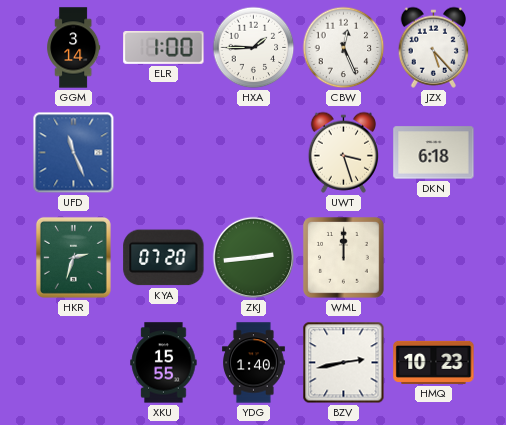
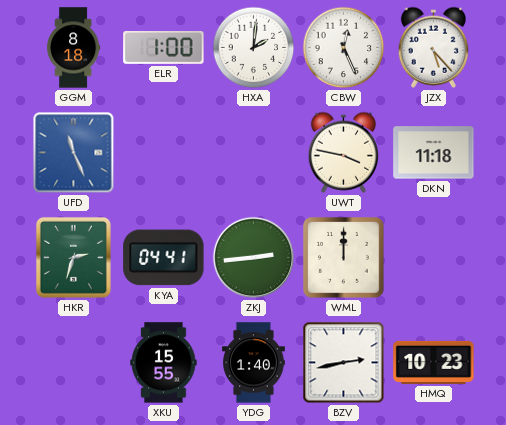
GGM: 3:14 -> 8:18 (74, 48)
HXA: 1:45 -> 2:01 (254, 48)
UWT: 3:27 -> 3:47 (343, 152)
DKN: 6:18 -> 11:18 (434, 153)
KYA: 07:20 -> 04:41 (164, 258)
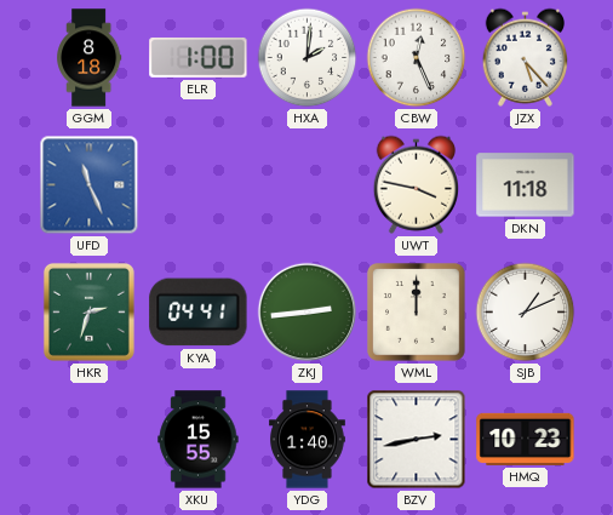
SJB: none -> 1:11 (526, 313)
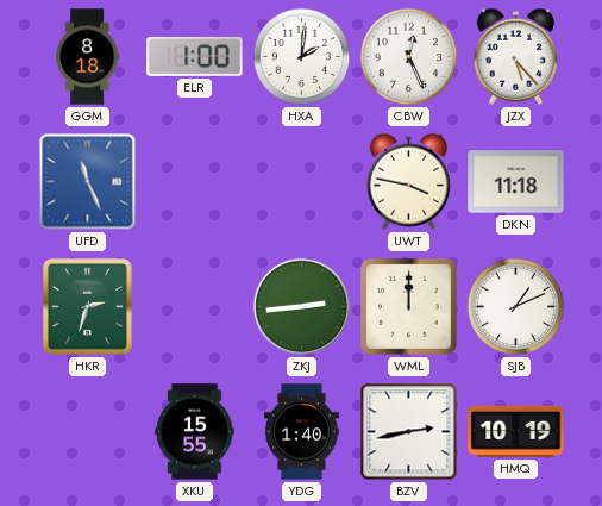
KYA: 04:41 -> none (199, 313)
HMQ: 10:23 -> 10:19 (516, 431)
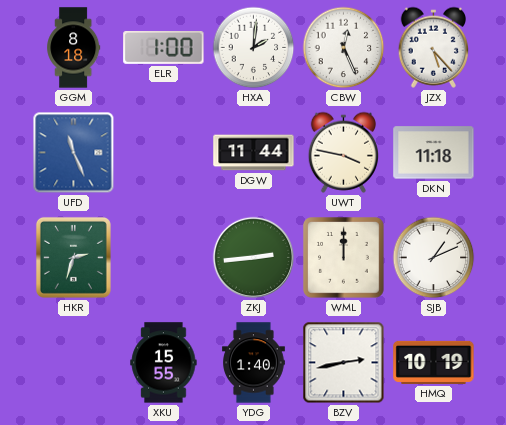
DGW: none -> 11:44 (254, 153)
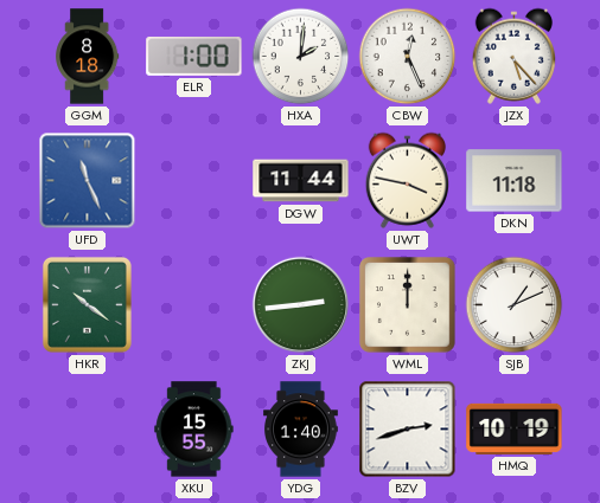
HKR: 2:33 -> 10:21 (87, 304)
BZV: 2:43 -> 2:42 (408, 430)
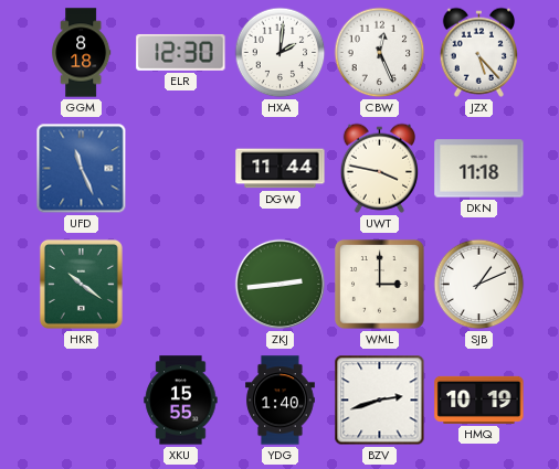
ELR: 1:00 -> 12:30 (181, 52)
WML: 12:00 -> 3:00 (380, 285)
